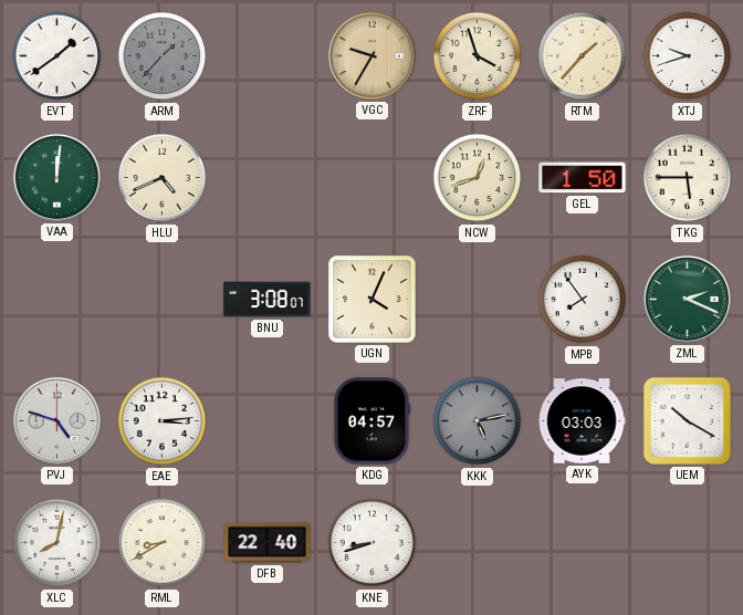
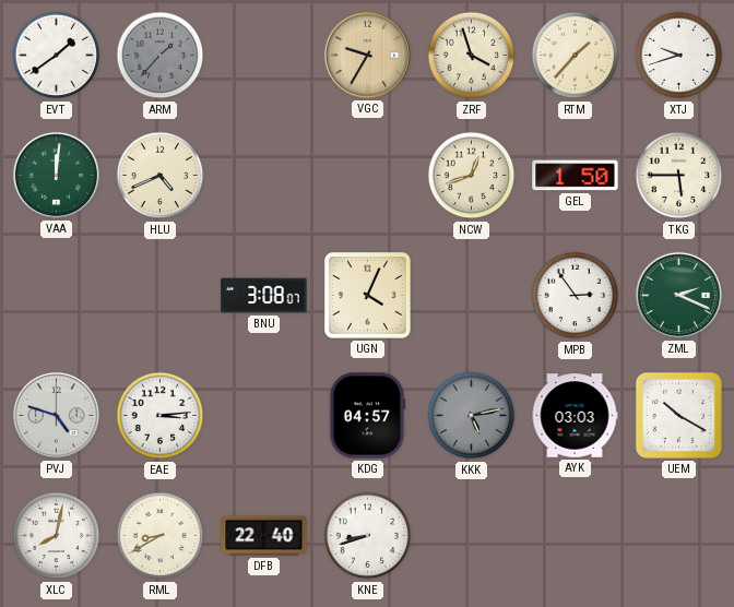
MPB: 7:54 -> 2:54 (576, 296)
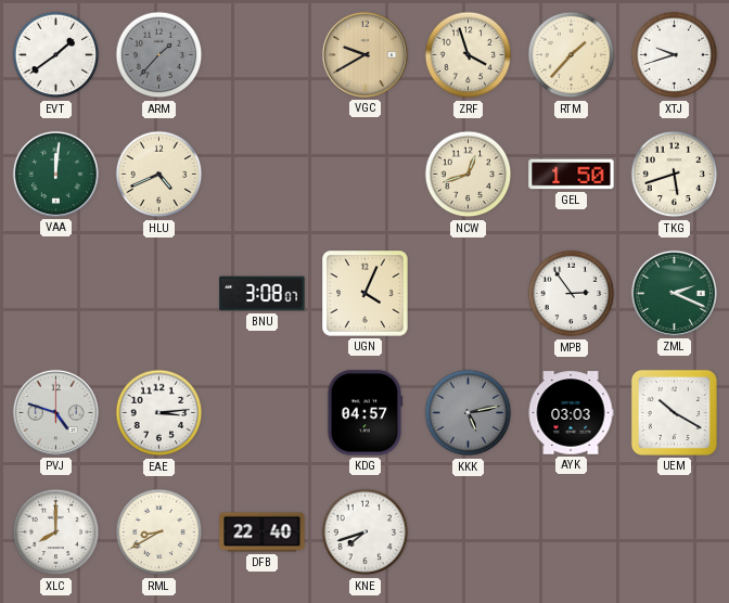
VGC: 9:35 -> 9:40 (364, 54)
TKG: 5:45 -> 5:42 (675, 175)
XLC: 8:02 -> 8:00 (56, 533)
KNE: 8:42 -> 7:42 (366, 533)
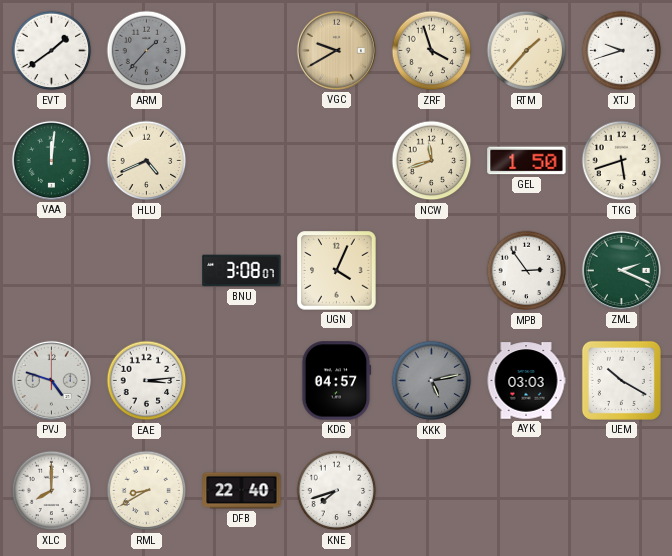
NCW: 12:42 -> 11:42 (432, 161)
